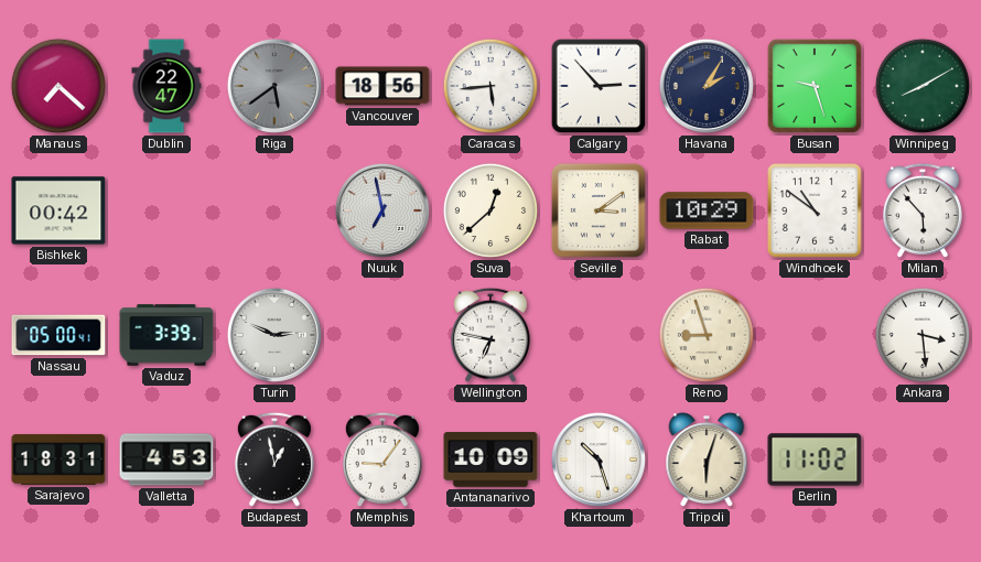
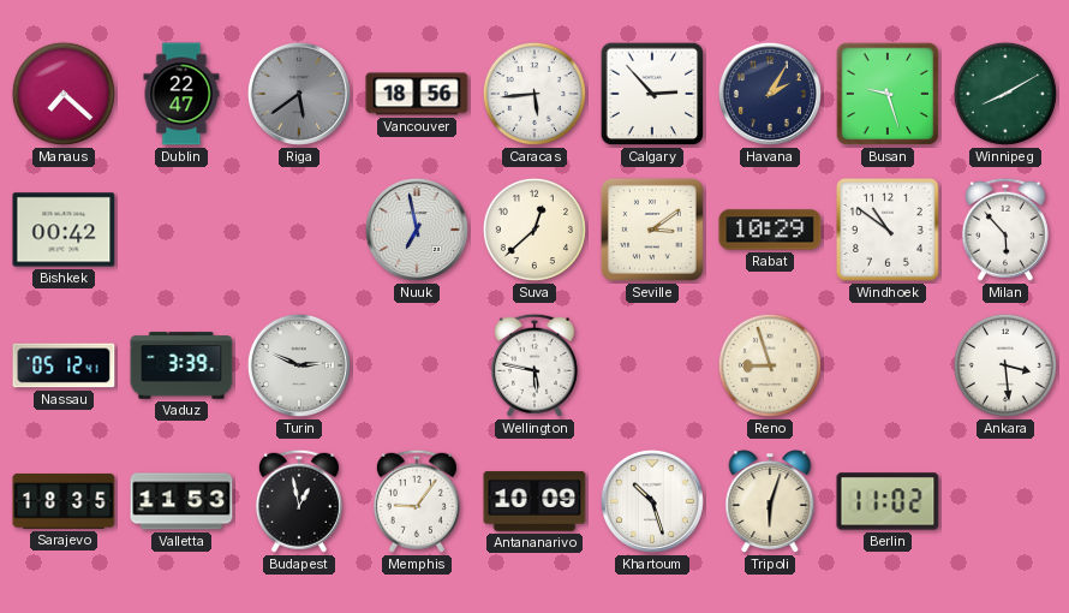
Nassau: 05:00 -> 05:12 (64, 365)
Wellington: 6:47 -> 5:47 (534, 365)
Sarajevo: 18:31 -> 18:35 (64, 501)
Valletta: 4:53 -> 11:53 (181, 501)
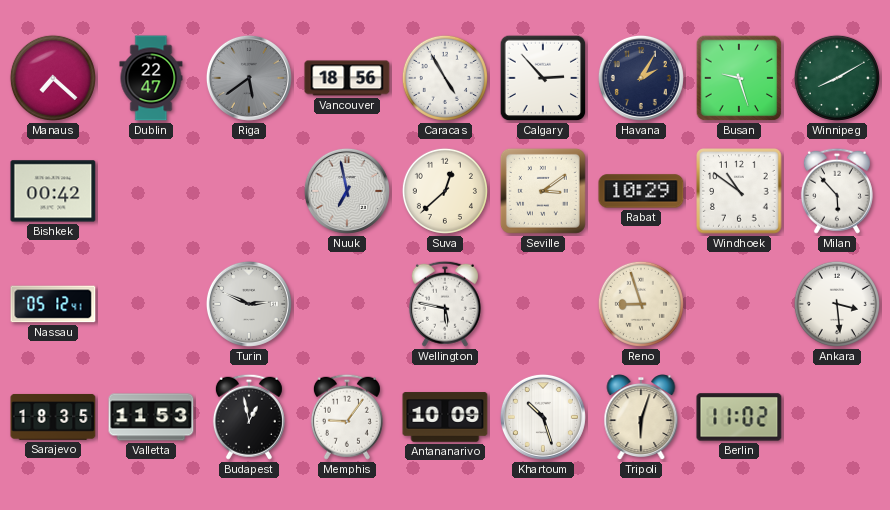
Caracas: 5:44 -> 4:55 (445, 78)
Vaduz: 3:39 -> none (181, 365)
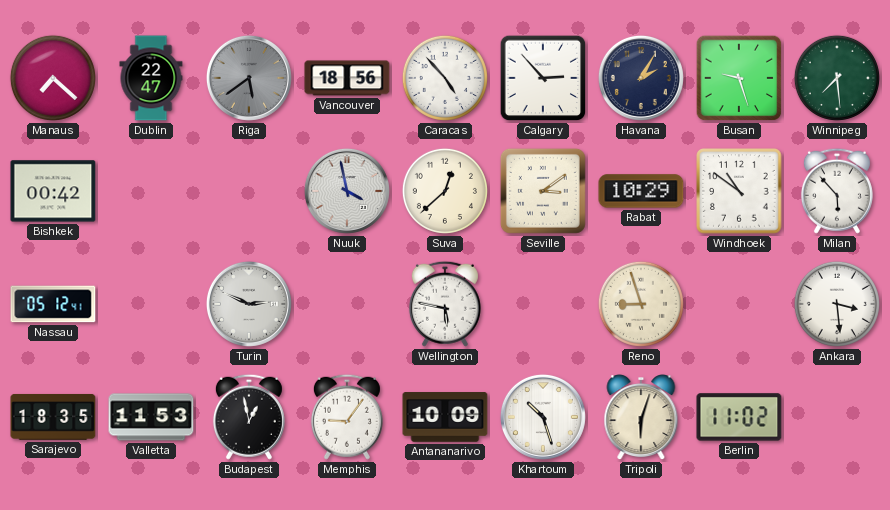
Caracas: 4:55 -> 4:53 (445, 78)
Winnipeg: 8:10 -> 7:29 (837, 78)
Nuuk: 6:58 -> 3:58 (347, 191)
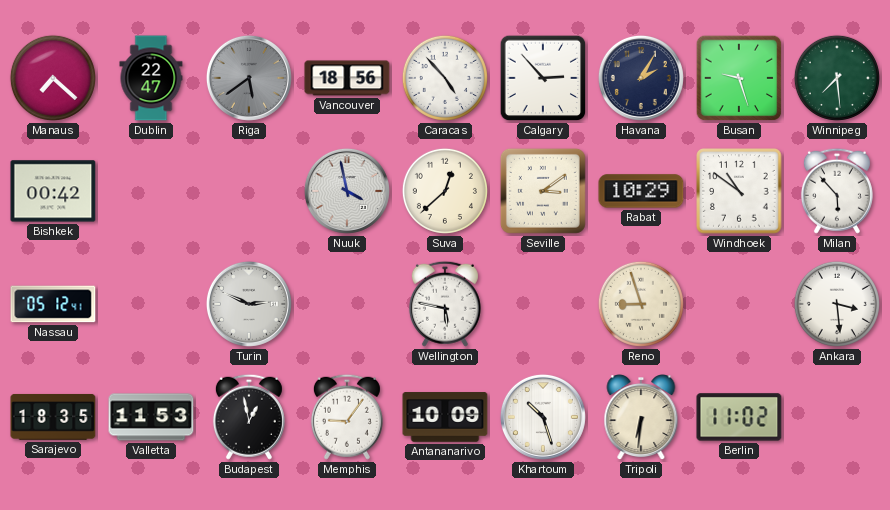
Tripoli: 6:03 -> 6:31 (641, 418)
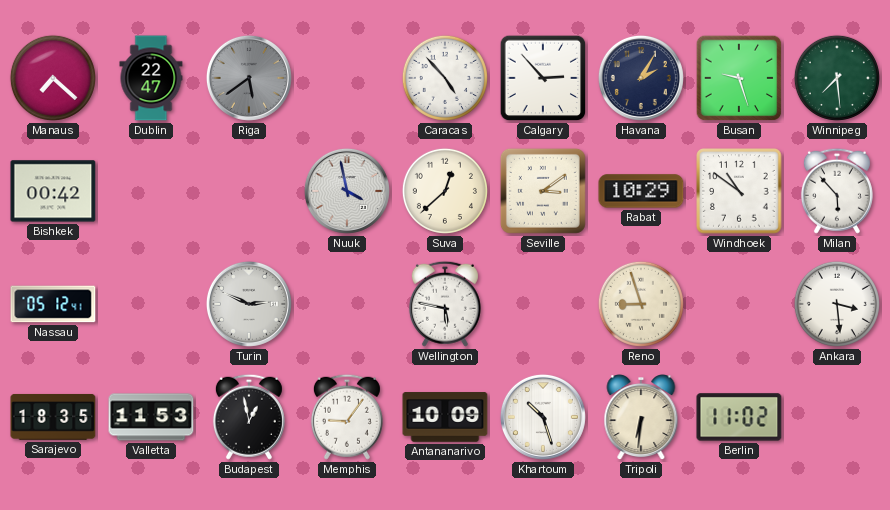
Vancouver: 18:56 -> none (347, 78)
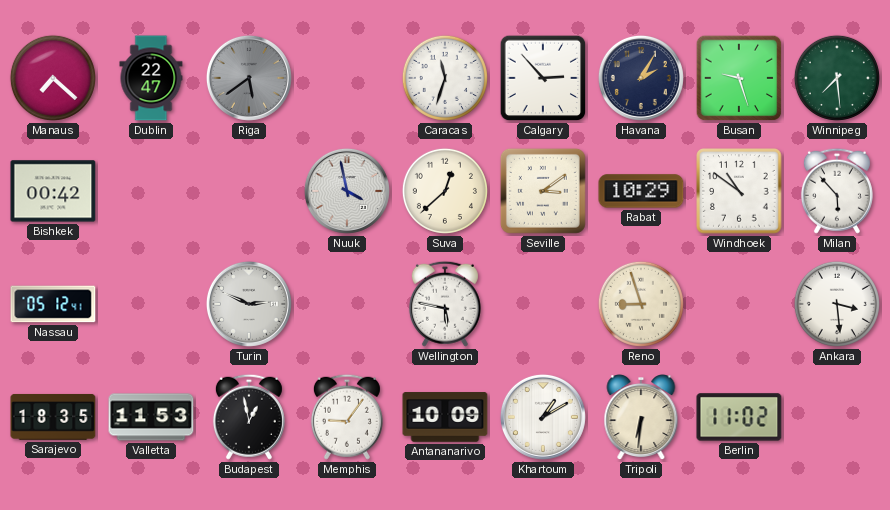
Caracas: 4:53 -> 11:33 (445, 78)
Khartoum: 10:27 -> 1:10 (543, 417)
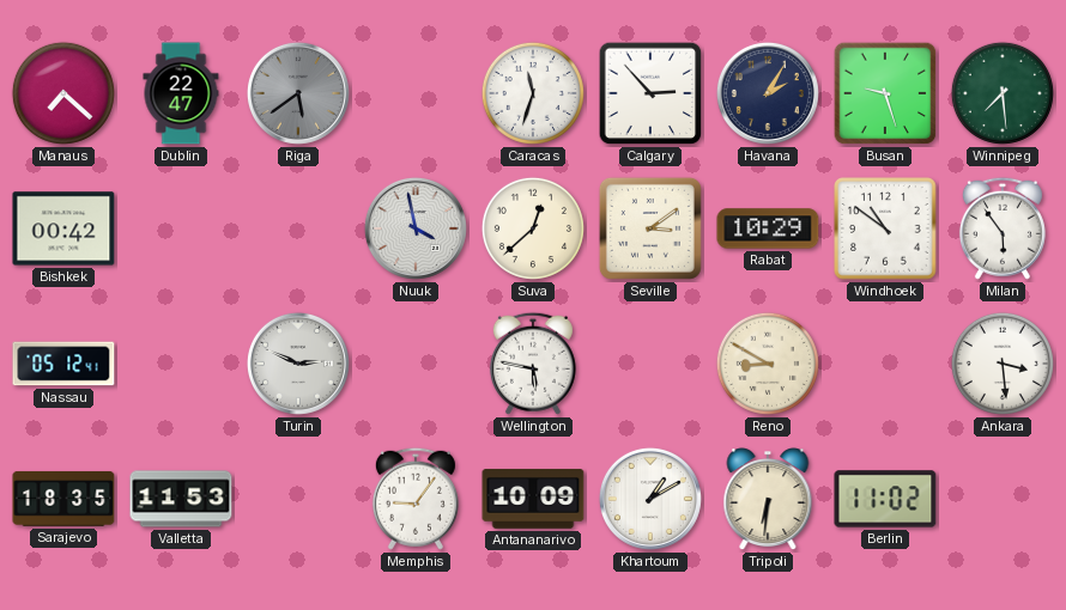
Milan: 5:53 -> 5:54 (1003, 228)
Reno: 8:57 -> 8:50 (768, 364)
Budapest: 12:58 -> none (249, 417)
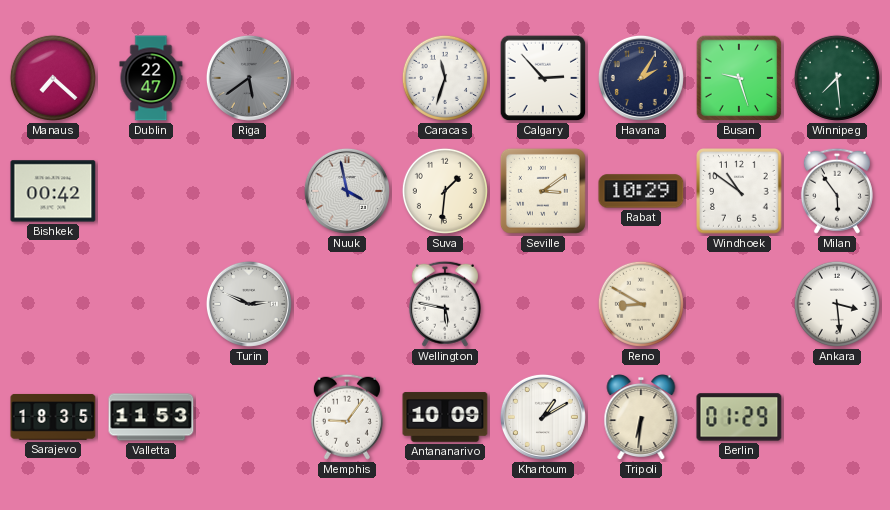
Suva: 12:38 -> 1:31 (445, 191)
Nassau: 05:12 -> none (63, 364)
Berlin: 11:02 -> 01:29 (739, 417)
